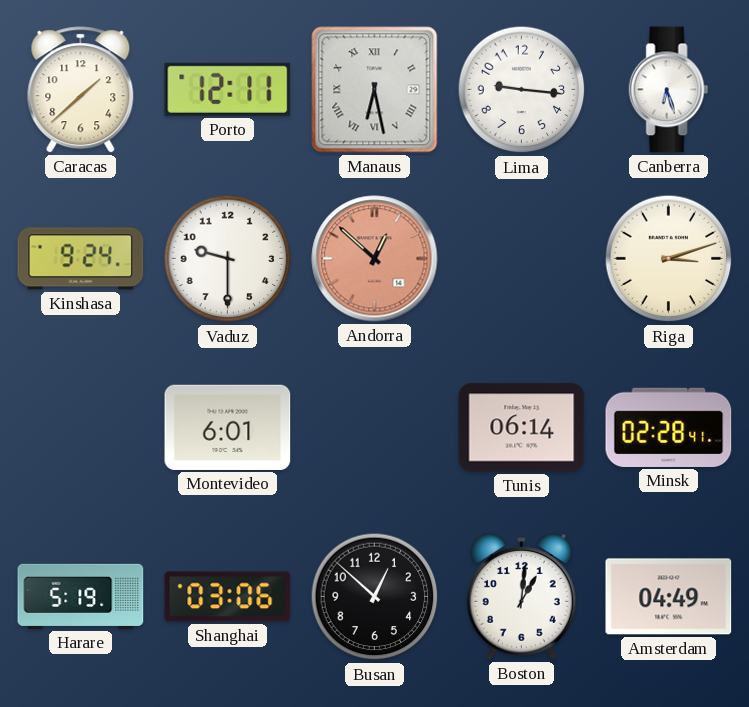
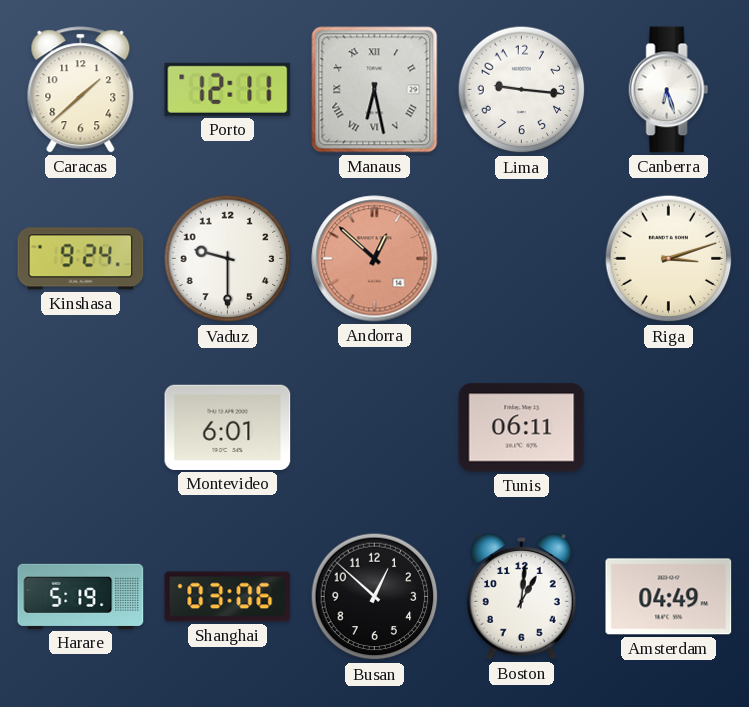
Tunis: 06:14 -> 06:11 (522, 428)
Minsk: 02:28 -> none (669, 427)
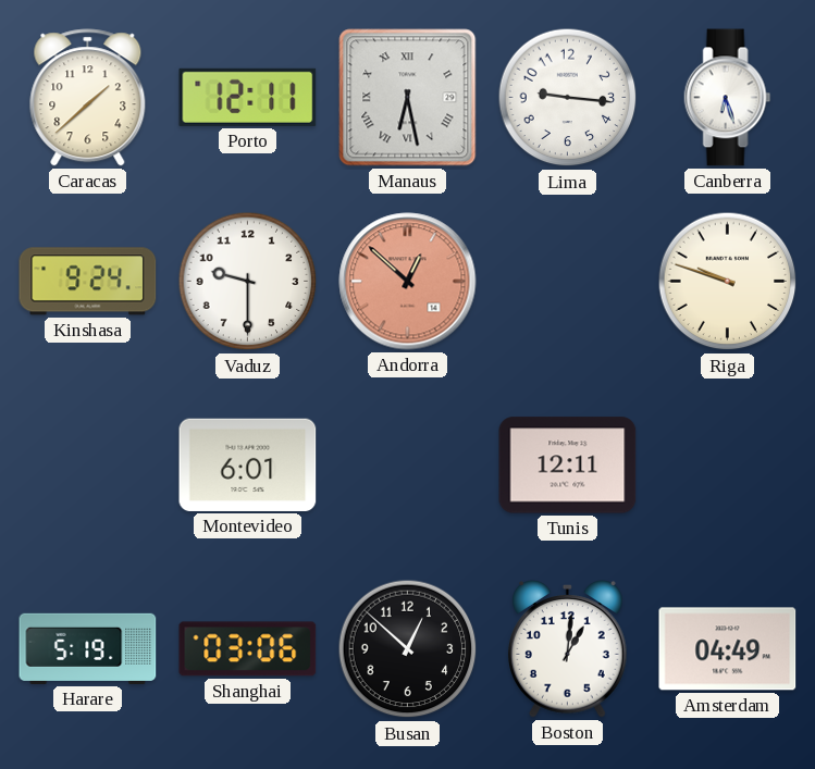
Riga: 3:12 -> 9:48 (728, 282)
Tunis: 06:11 -> 12:11 (568, 466)
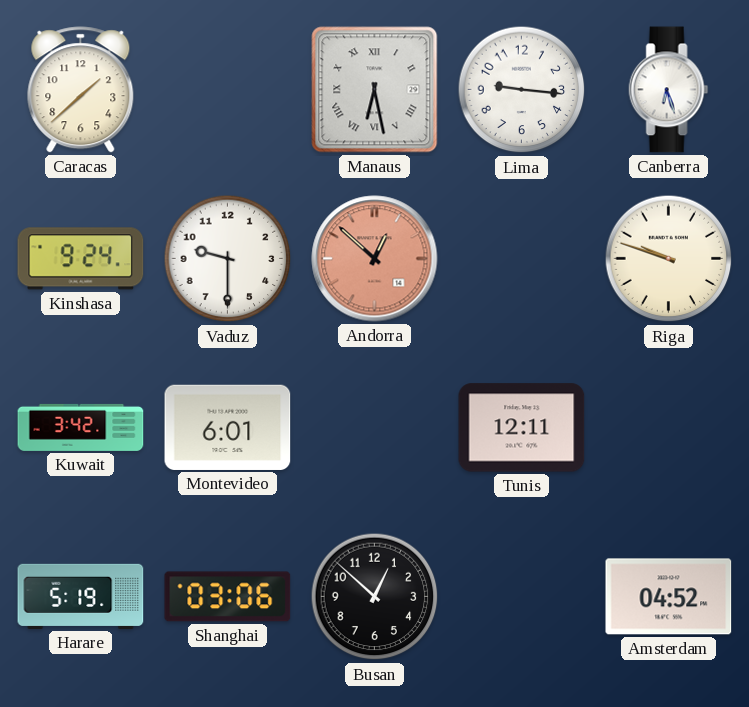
Porto: 12:11 -> none (248, 97)
Kuwait: none -> 3:42 (81, 427)
Boston: 1:01 -> none (568, 649)
Amsterdam: 04:49 -> 04:52 (669, 597)
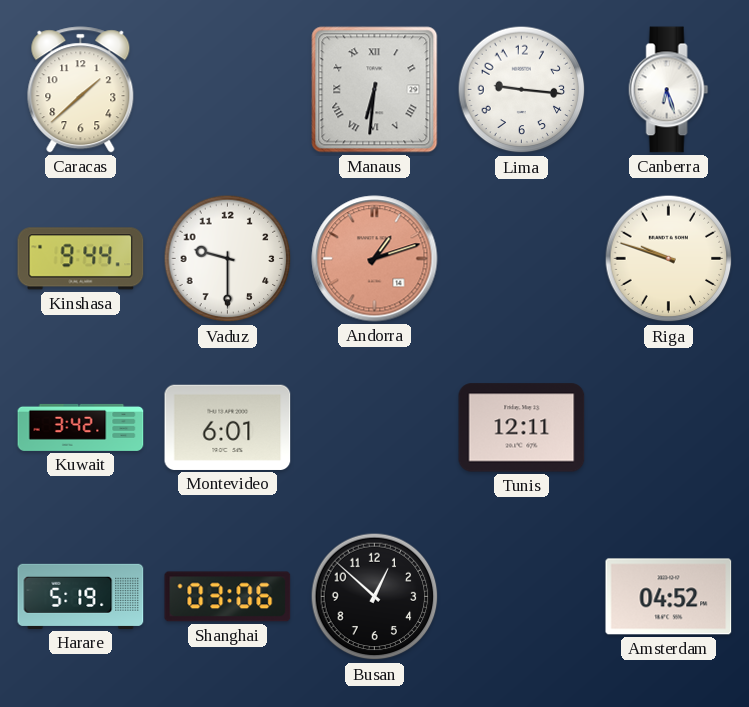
Manaus: 6:28 -> 6:31 (375, 90)
Kinshasa: 9:24 -> 9:44 (81, 259)
Andorra: 12:52 -> 1:12 (375, 259)
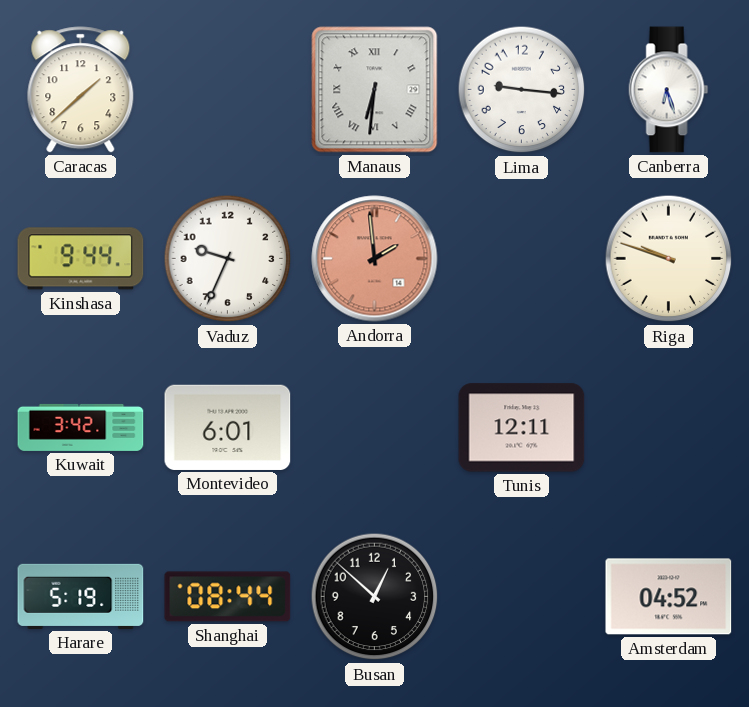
Vaduz: 9:30 -> 9:34 (228, 259)
Andorra: 1:12 -> 1:59 (375, 259)
Shanghai: 03:06 -> 08:44 (228, 597)
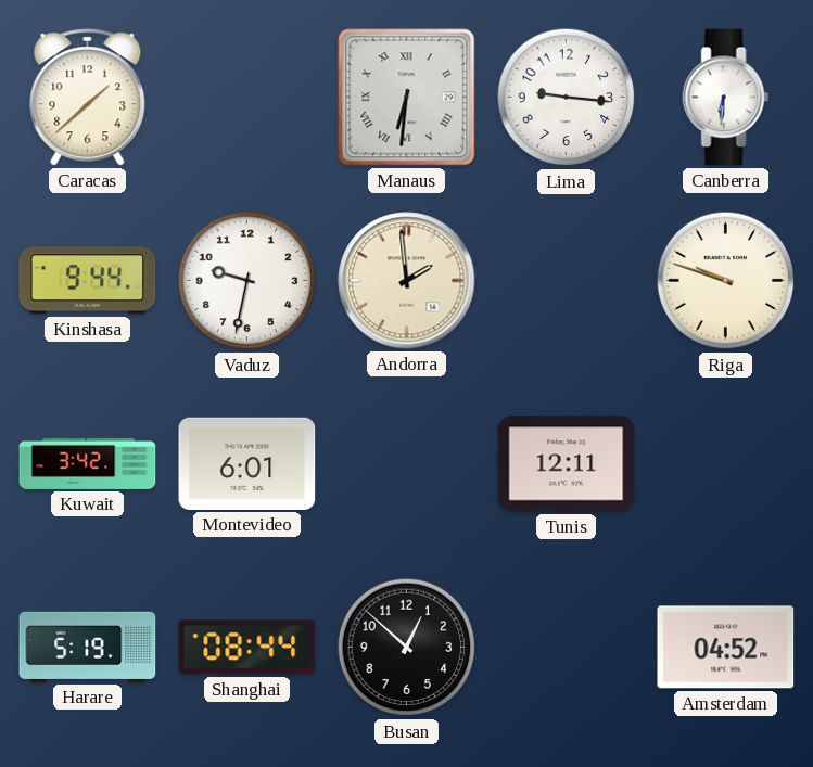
Canberra: 6:27 -> 6:31 (726, 98)
Vaduz: 9:34 -> 9:32 (247, 281)
Andorra dial: salmon -> cream (407, 281)
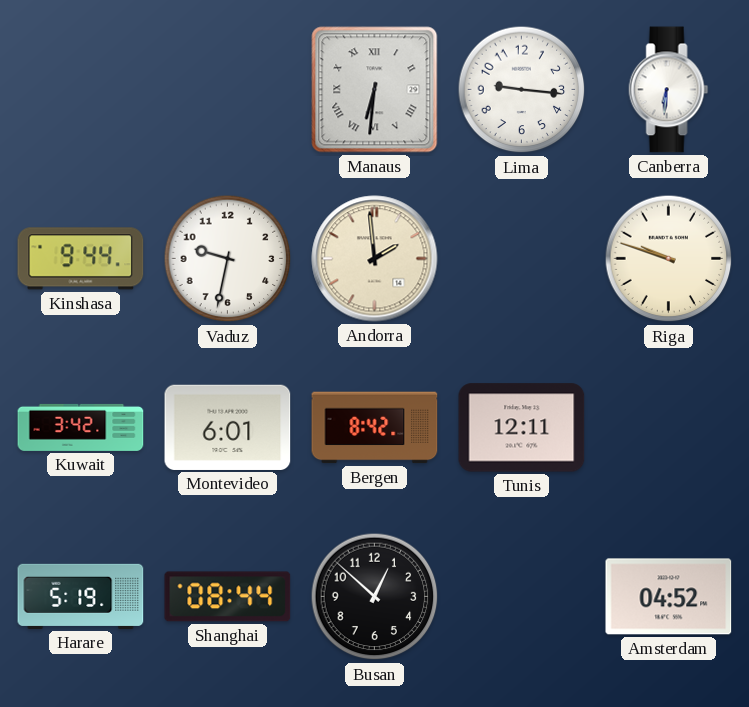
Caracas: 1:38 -> none (88, 98)
Bergen: none -> 8:42 (375, 428)
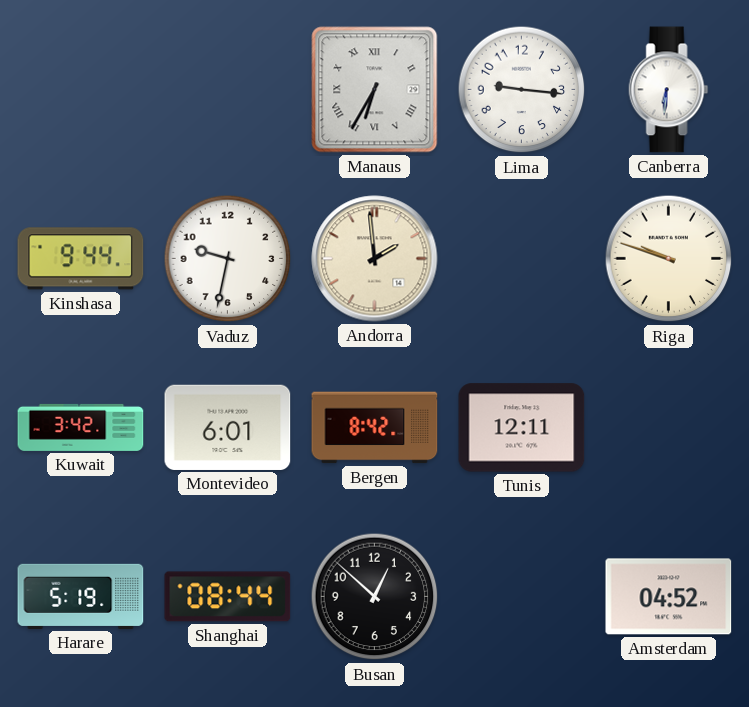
Manaus: 6:31 -> 6:35 (375, 90)
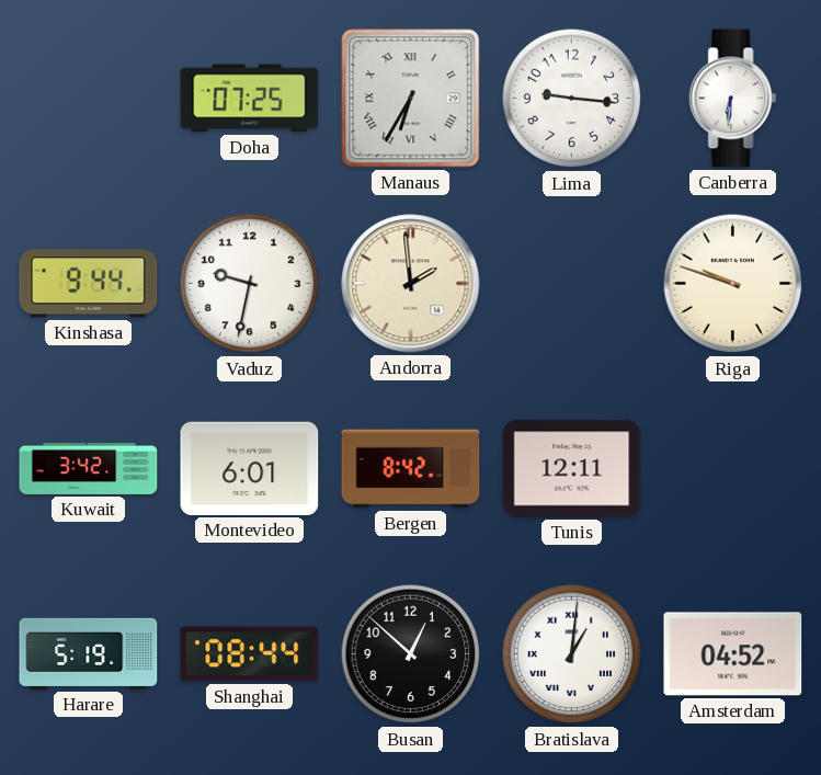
Doha: none -> 07:25 (250, 99)
Bratislava: none -> 1:01 (572, 654)
